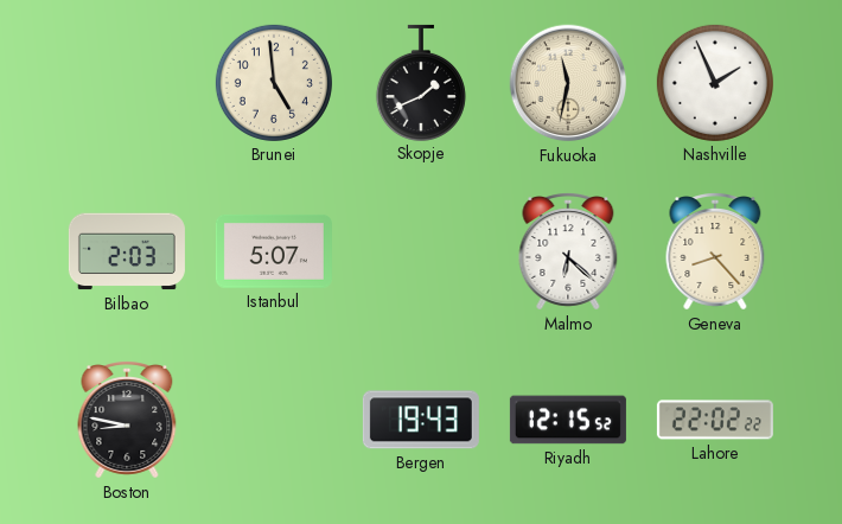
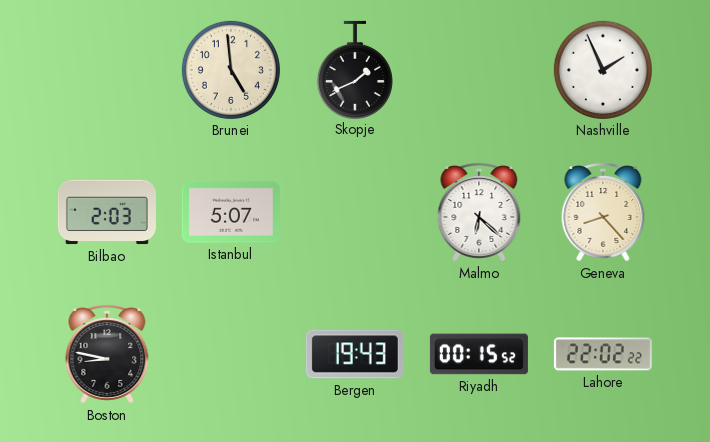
Fukuoka: 11:32 -> none (568, 83)
Riyadh: 12:15 -> 00:15 (479, 354)
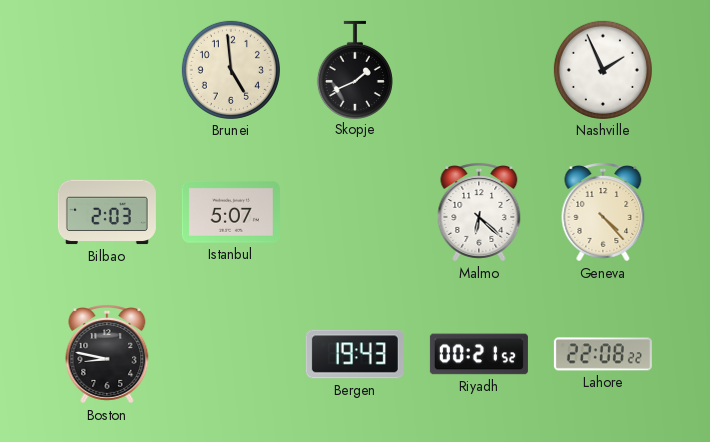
Geneva: 8:23 -> 4:23 (603, 213)
Riyadh: 00:15 -> 00:21 (479, 354)
Lahore: 22:02 -> 22:08 (603, 354)
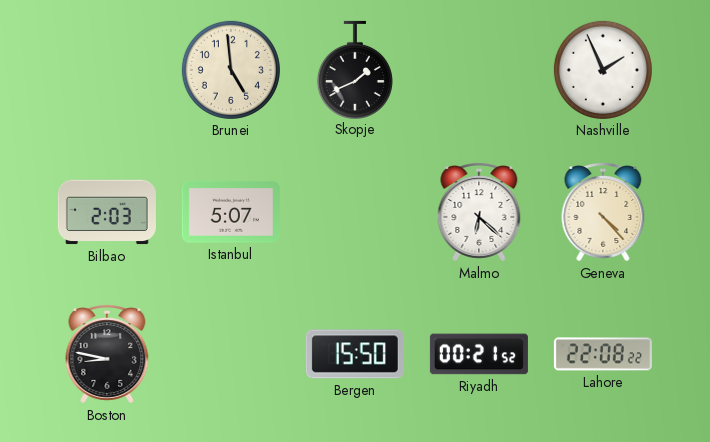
Bergen: 19:43 -> 15:50 (355, 354)
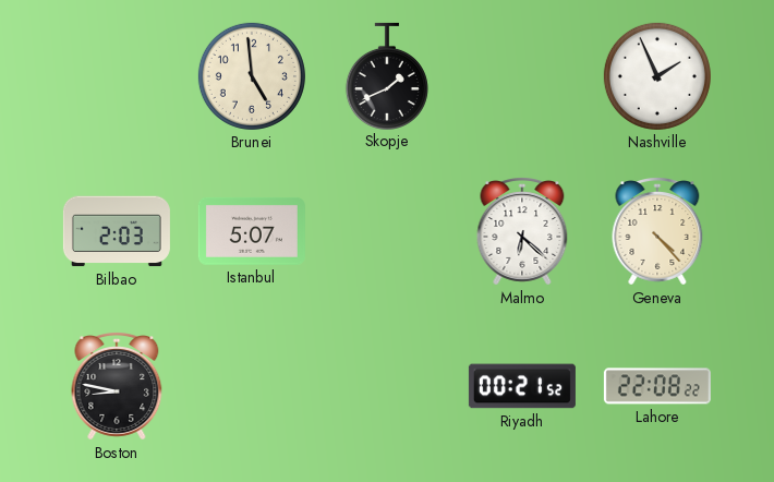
Bergen: 15:50 -> none (355, 354)
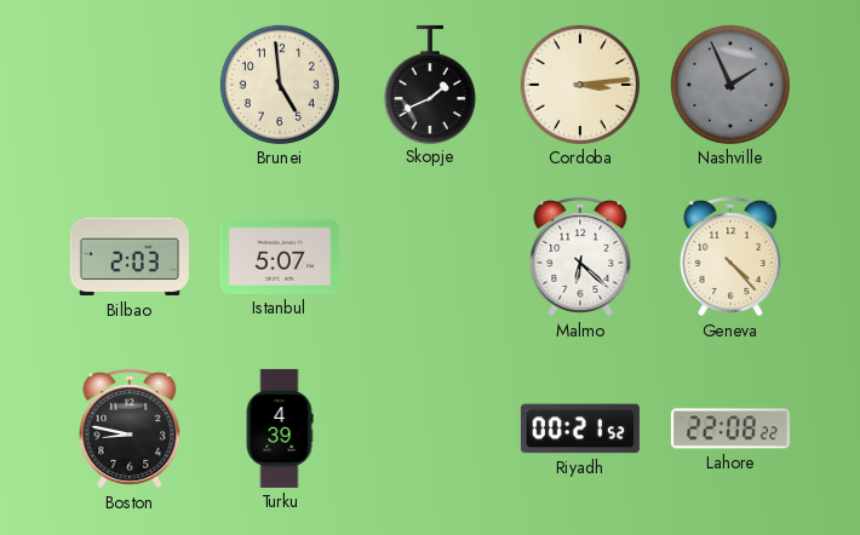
Cordoba: none -> 3:14 (580, 85)
Nashville dial: white -> grey (730, 85)
Turku: none -> 4:39 (280, 428)
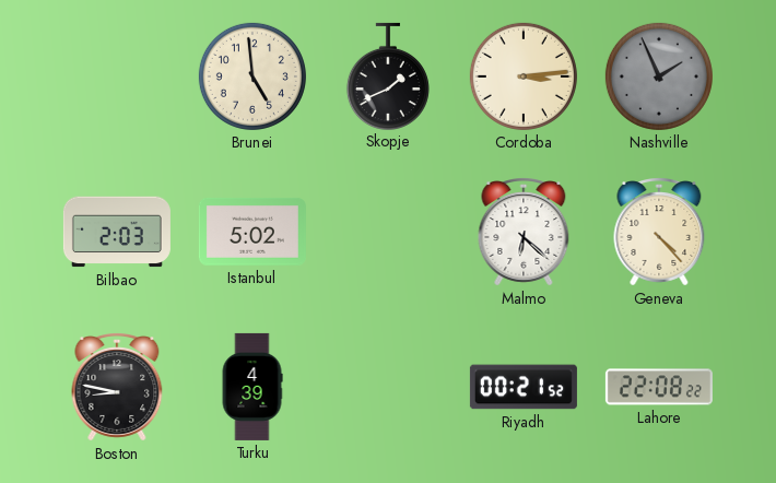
Istanbul: 5:07 -> 5:02 (252, 232)
